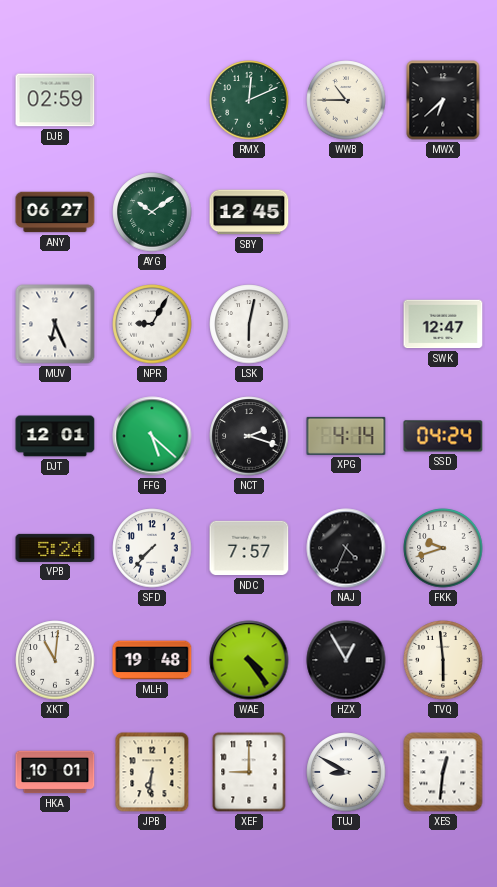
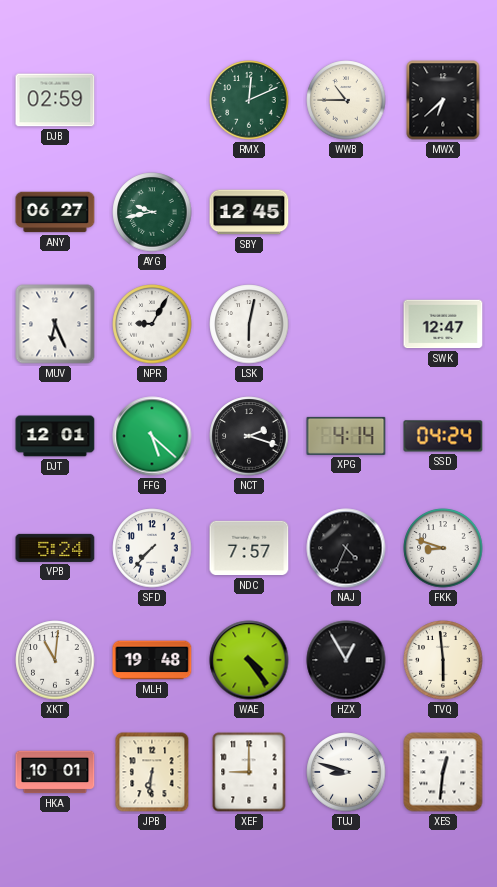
AYG: 10:09 -> 9:43 (152, 212)
FKK: 9:42 -> 8:48 (443, 548)
TUJ: 8:50 -> 8:48 (346, 772)
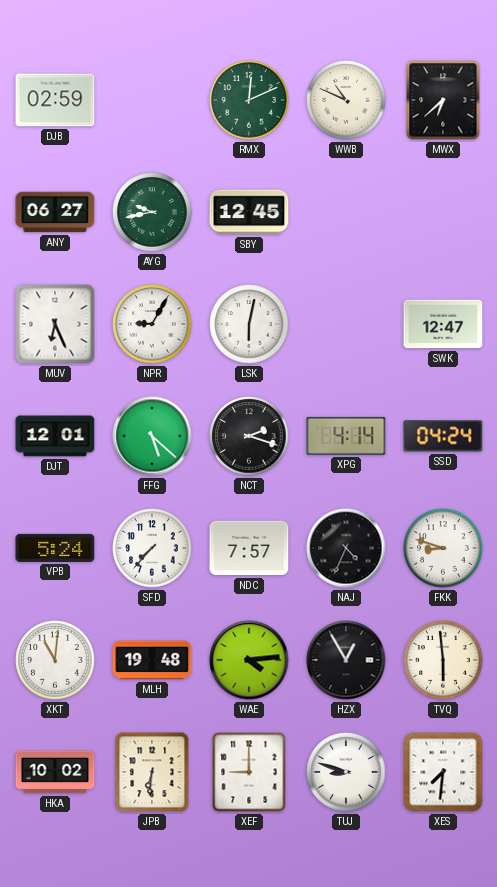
WWB: 10:45 -> 10:49 (346, 100)
WAE: 4:24 -> 4:14 (249, 660)
HKA: 10:01 -> 10:02 (55, 772)
XES: 12:31 -> 7:31 (443, 772)
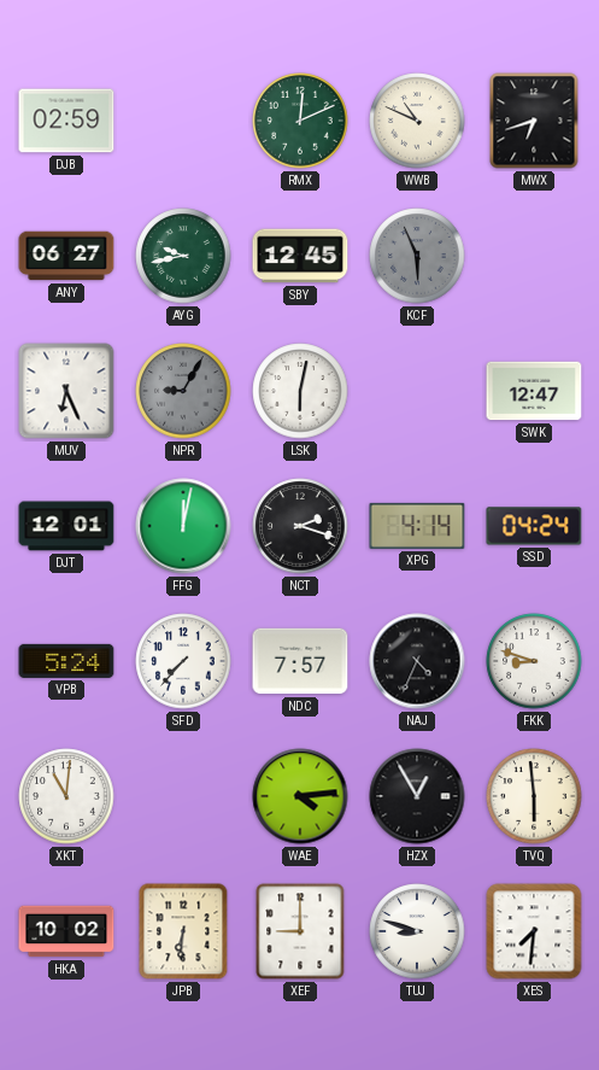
MWX: 6:38 -> 6:42 (534, 121)
KCF: none -> 5:56 (417, 256)
NPR dial: white -> grey (183, 391)
FFG: 5:22 -> 12:02 (183, 526)
MLH: 19:48 -> none (152, 660)
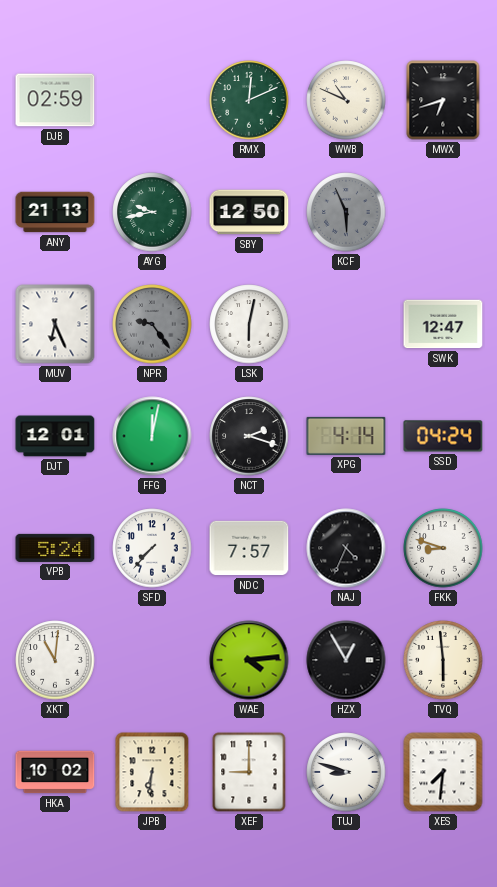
ANY: 06:27 -> 21:13 (55, 212)
SBY: 12:45 -> 12:50 (249, 212)
NPR: 9:05 -> 9:24 (152, 324)
